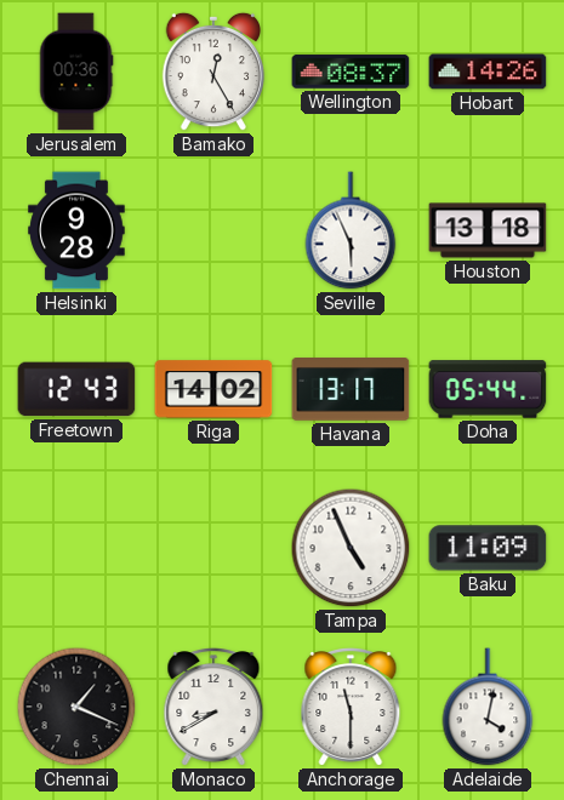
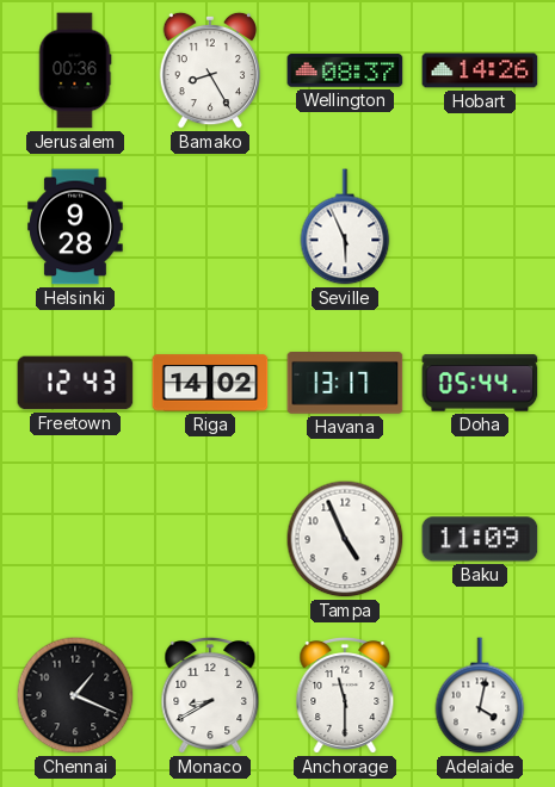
Bamako: 12:25 -> 8:25 (210, 70)
Houston: 13:18 -> none (488, 230)
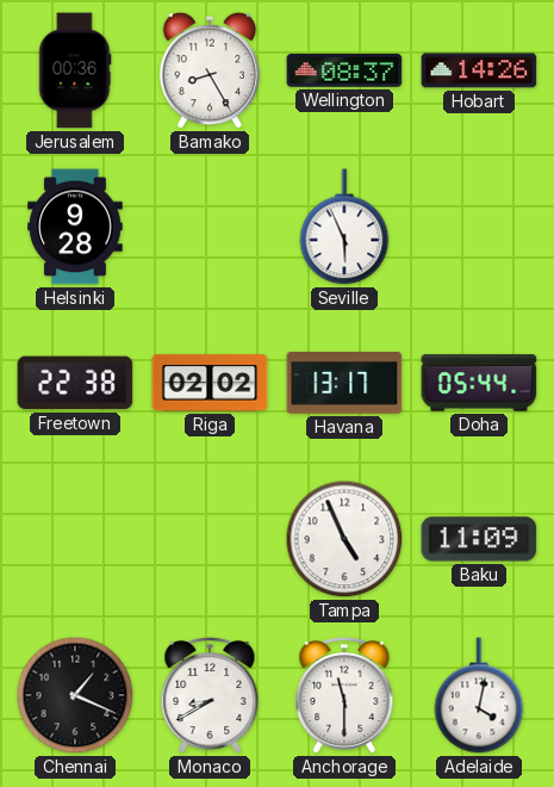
Freetown: 12:43 -> 22:38 (75, 383)
Riga: 14:02 -> 02:02 (210, 383)
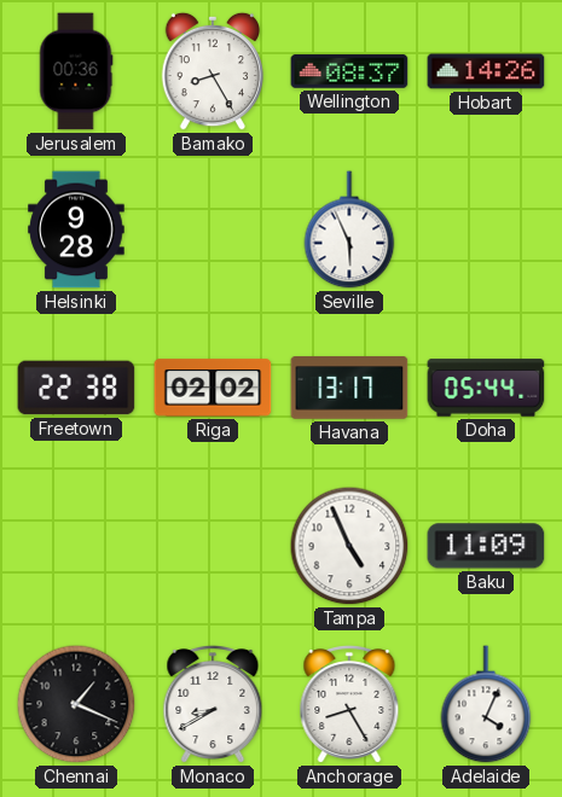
Anchorage: 11:30 -> 8:25 (349, 705)
Adelaide: 4:02 -> 4:04 (486, 704)
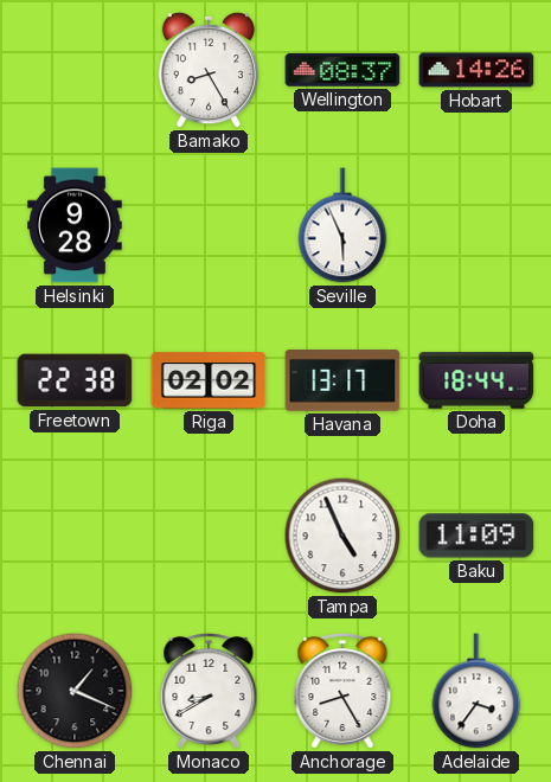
Jerusalem: 00:36 -> none (76, 71)
Doha: 05:44 -> 18:44 (476, 380)
Adelaide: 4:04 -> 3:36 (476, 691)
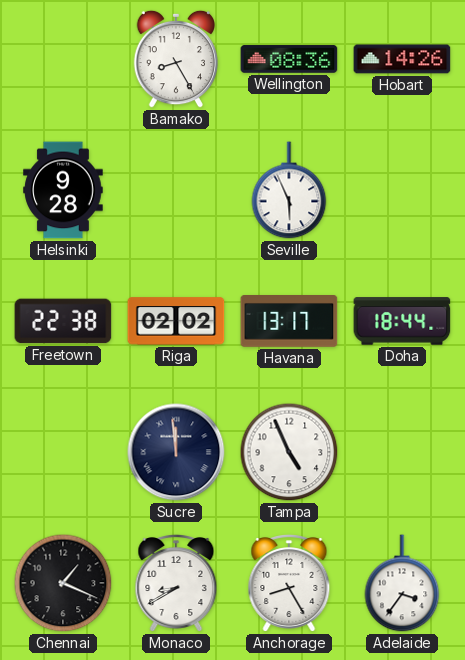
Wellington: 08:37 -> 08:36 (289, 59)
Sucre: none -> 11:59 (176, 452)
Baku: 11:09 -> none (476, 536)
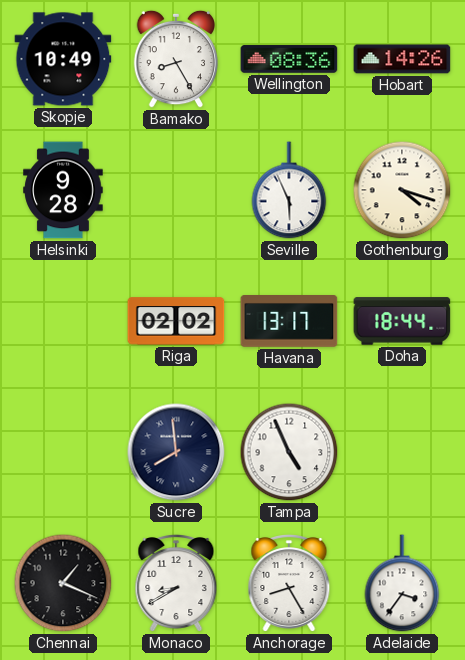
Skopje: none -> 10:49 (63, 59)
Gothenburg: none -> 4:18 (402, 190)
Freetown: 22:38 -> none (63, 321)
Sucre: 11:59 -> 7:59 (176, 452)
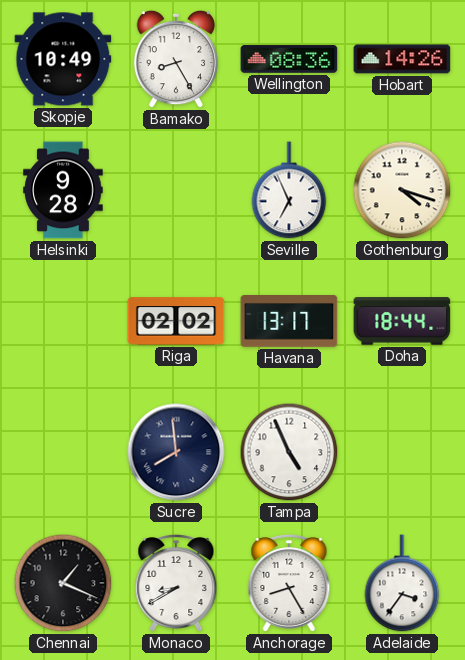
Seville: 5:56 -> 6:56 (289, 190)
